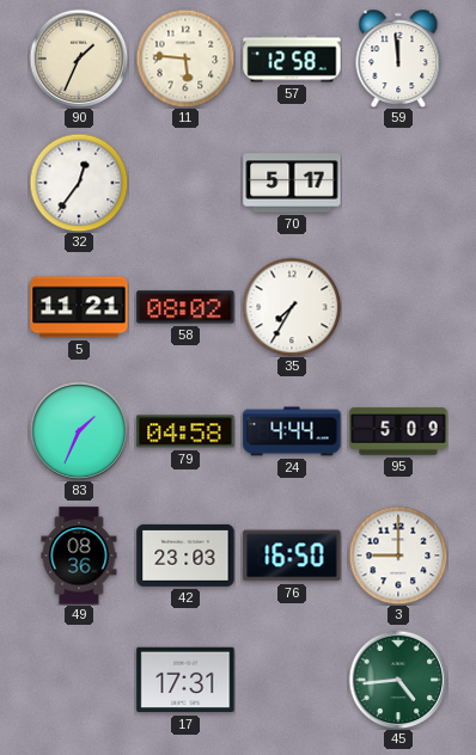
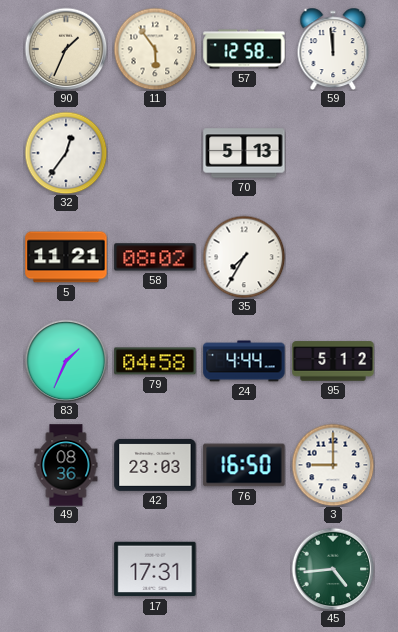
11: 5:46 -> 5:54 (155, 49)
70: 5:17 -> 5:13 (244, 153)
95: 5:09 -> 5:12 (333, 361)
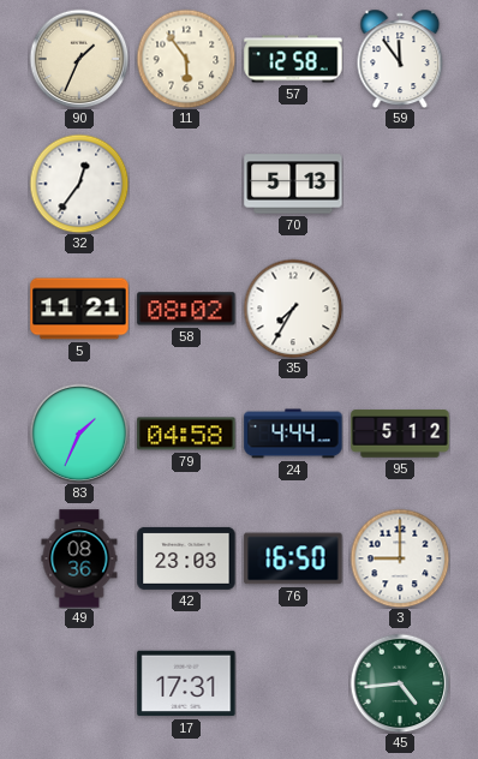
59: 11:59 -> 11:54 (400, 59)
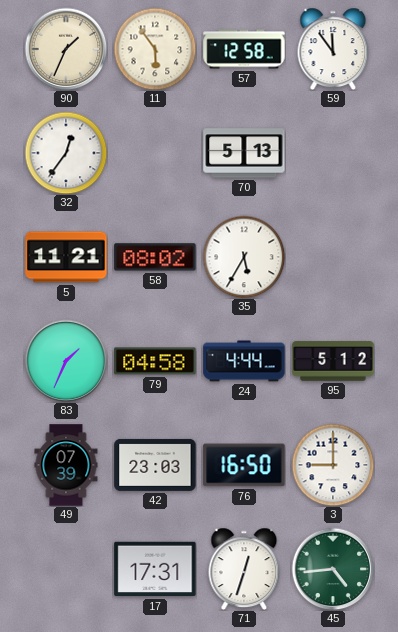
35: 7:35 -> 5:35 (244, 257)
49: 08:36 -> 07:39 (66, 465)
71: none -> 12:33 (244, 569)
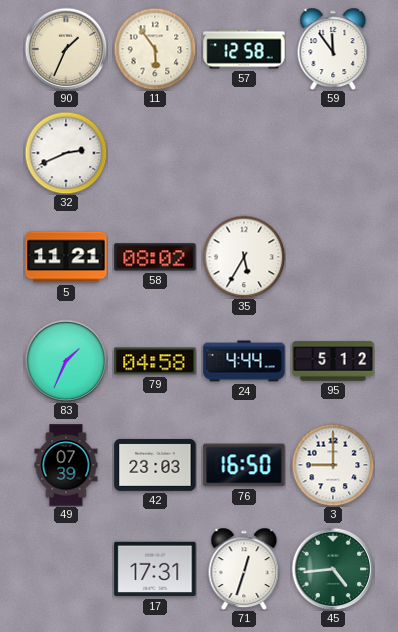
32: 12:36 -> 2:41 (66, 153)
70: 5:13 -> none (244, 153)
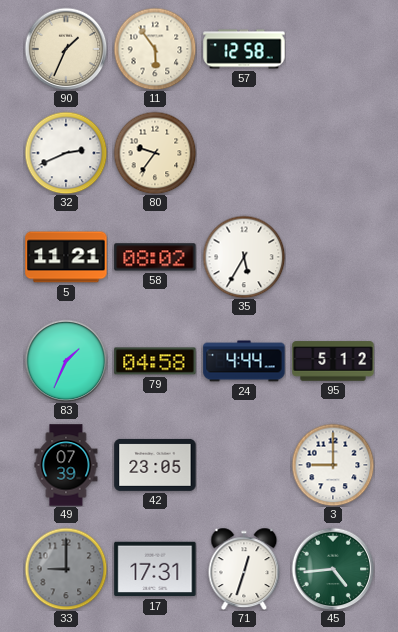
59: 11:54 -> none (333, 49)
80: none -> 9:36 (155, 153)
42: 23:03 -> 23:05 (155, 465)
76: 16:50 -> none (244, 465)
33: none -> 9:00 (66, 569)
